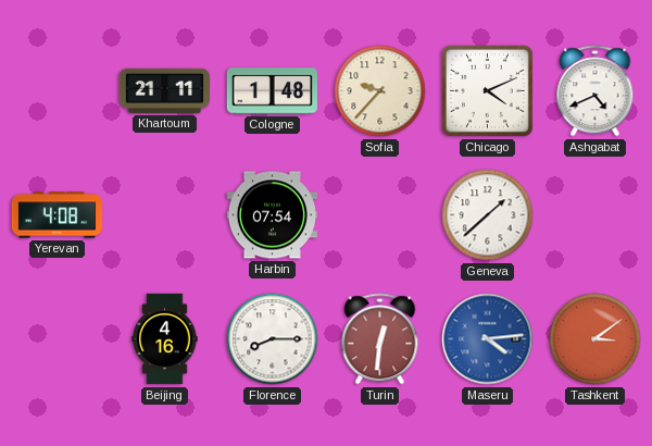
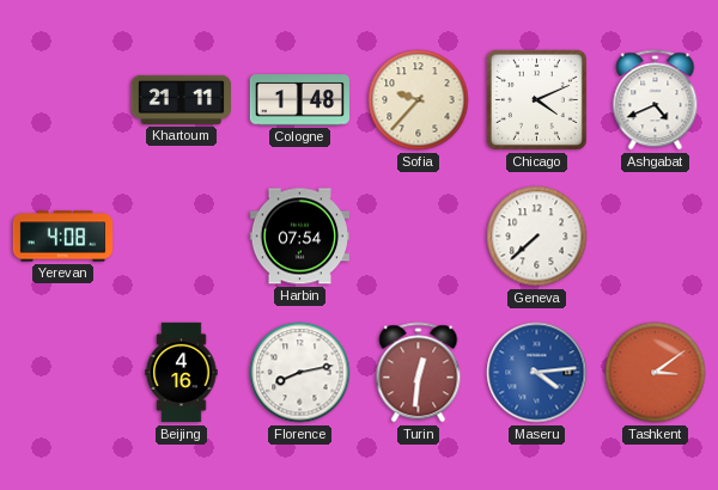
Geneva: 1:38 -> 7:38 (537, 237)
Florence: 8:15 -> 8:13 (300, 373)
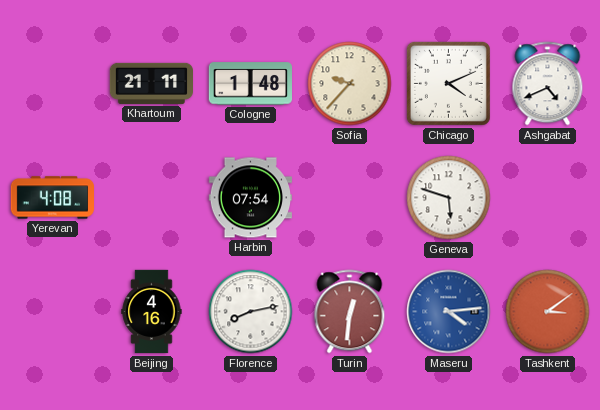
Geneva: 7:38 -> 5:48 (449, 198)
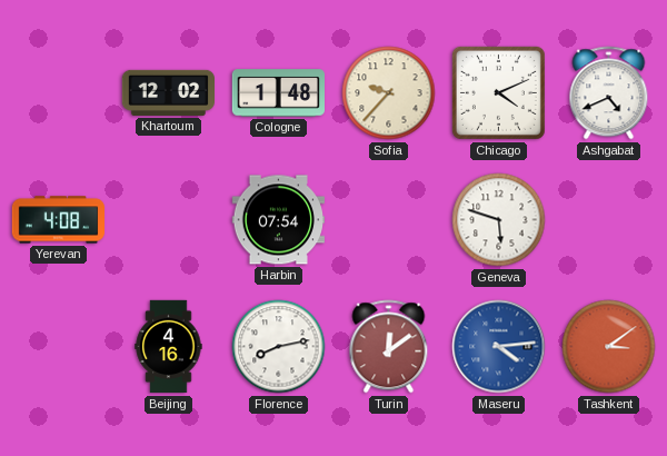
Khartoum: 21:11 -> 12:02 (168, 92)
Turin: 12:31 -> 12:09 (389, 347)
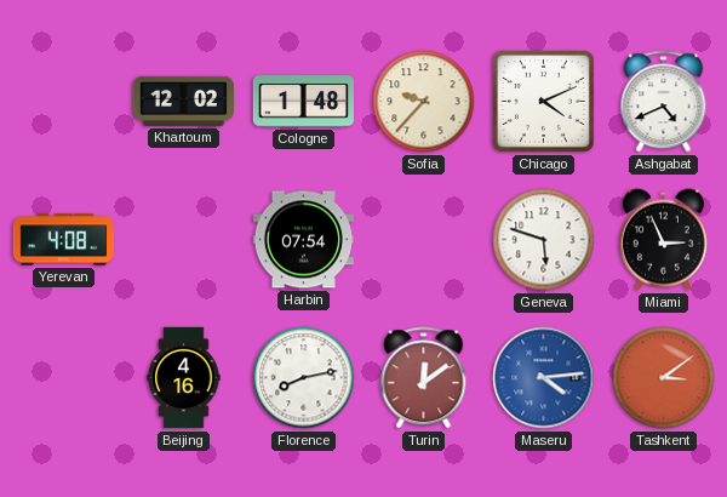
Miami: none -> 2:56 (663, 240)
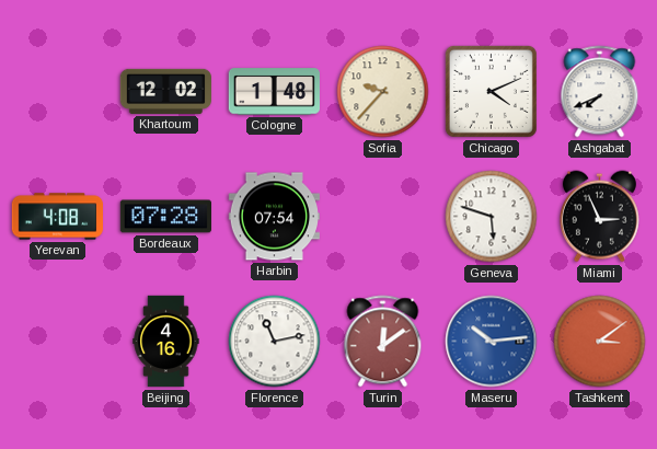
Ashgabat: 4:41 -> 7:41 (600, 92)
Bordeaux: none -> 07:28 (165, 217)
Florence: 8:13 -> 11:13 (275, 342)
Maseru: 4:14 -> 10:14 (492, 342)
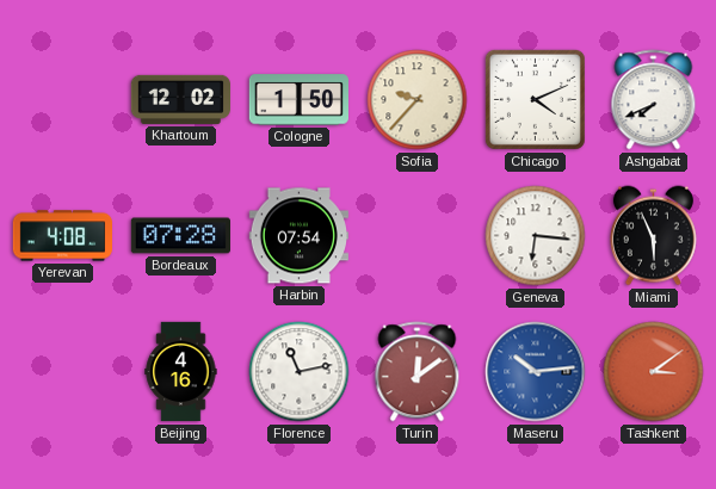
Cologne: 1:48 -> 1:50 (298, 100)
Geneva: 5:48 -> 6:16 (536, 236)
Miami: 2:56 -> 5:56 (653, 236)
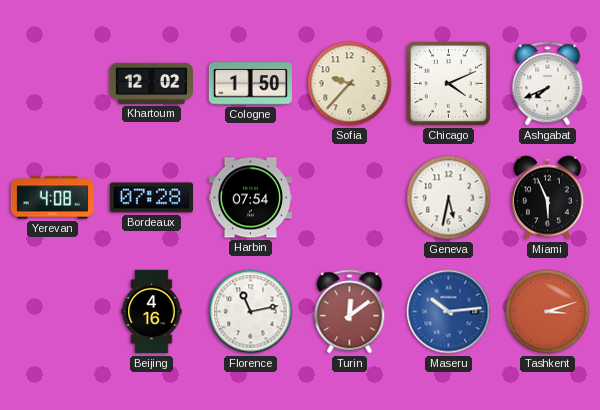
Geneva: 6:16 -> 5:32 (449, 198)
Tashkent: 3:09 -> 3:12 (548, 312)
